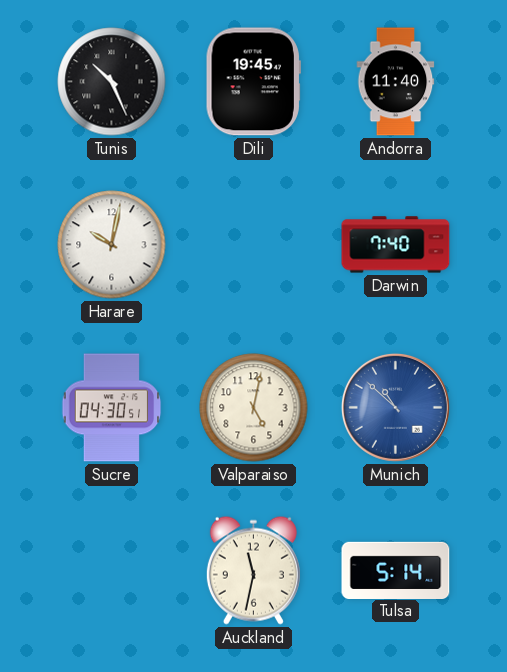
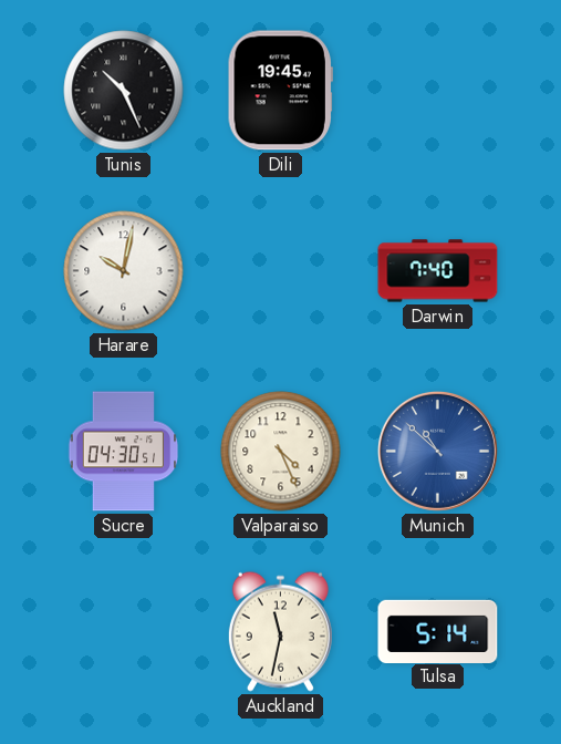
Andorra: 11:40 -> none (396, 82)
Valparaiso: 5:02 -> 4:26 (281, 452)
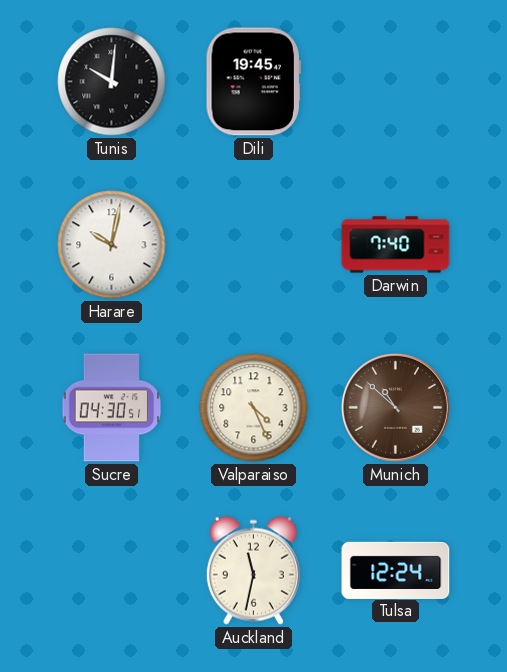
Tunis: 10:26 -> 10:01 (112, 82)
Munich dial: blue -> brown (395, 407)
Tulsa: 5:14 -> 12:24 (396, 570)
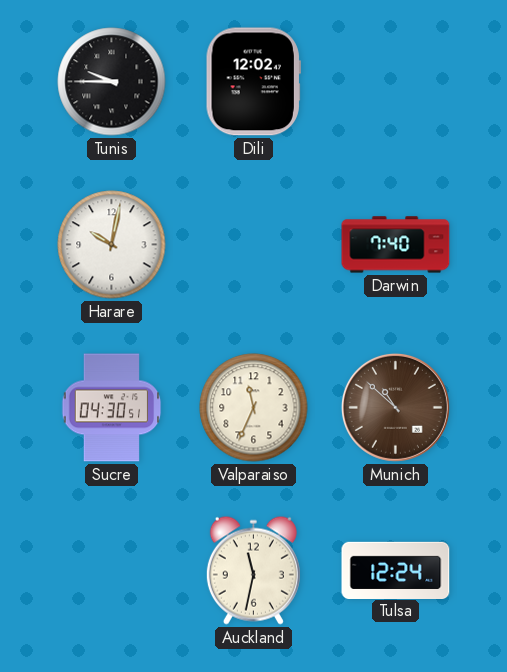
Tunis: 10:01 -> 9:45 (112, 82)
Dili: 19:45 -> 12:02 (253, 82)
Valparaiso: 4:26 -> 11:34 (254, 408)
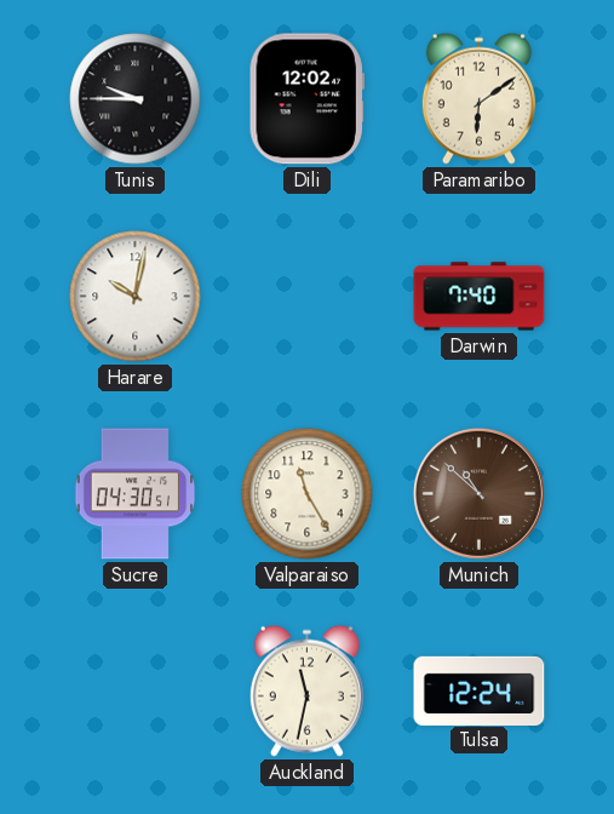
Paramaribo: none -> 6:09 (478, 98)
Valparaiso: 11:34 -> 11:25 (308, 494)
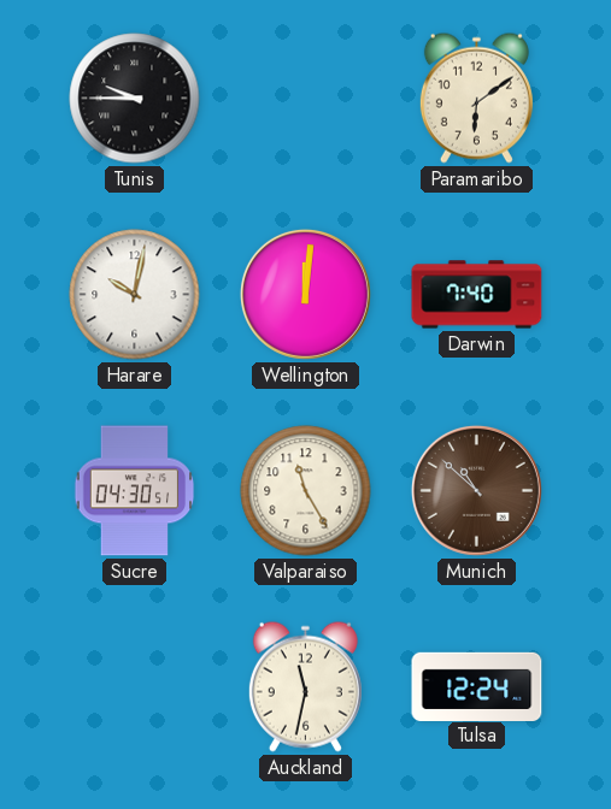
Dili: 12:02 -> none (306, 99)
Wellington: none -> 12:01 (305, 294)
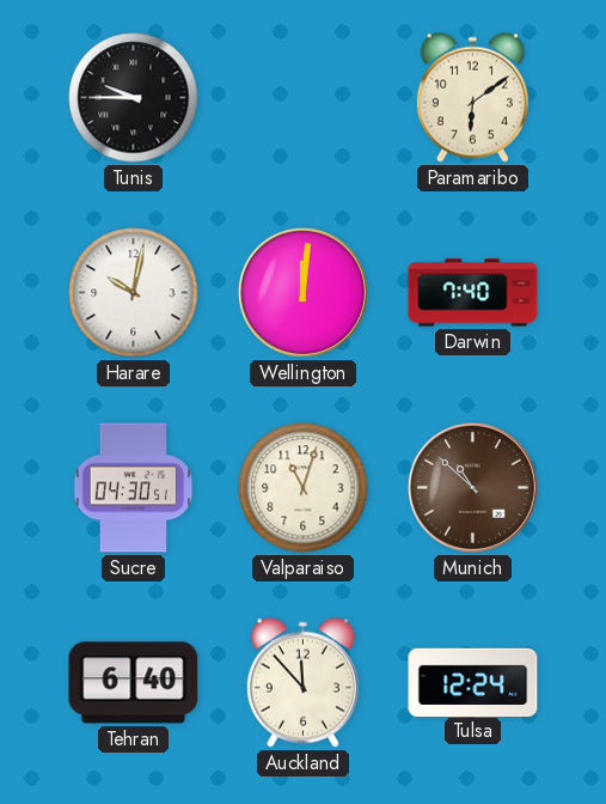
Valparaiso: 11:25 -> 11:03 (304, 488)
Tehran: none -> 6:40 (134, 683)
Auckland: 11:32 -> 11:53 (302, 682)
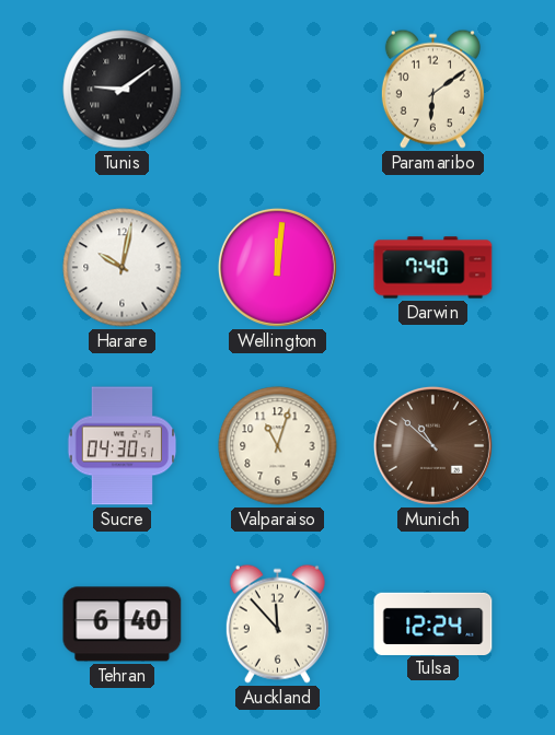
Tunis: 9:45 -> 9:09 (123, 90)
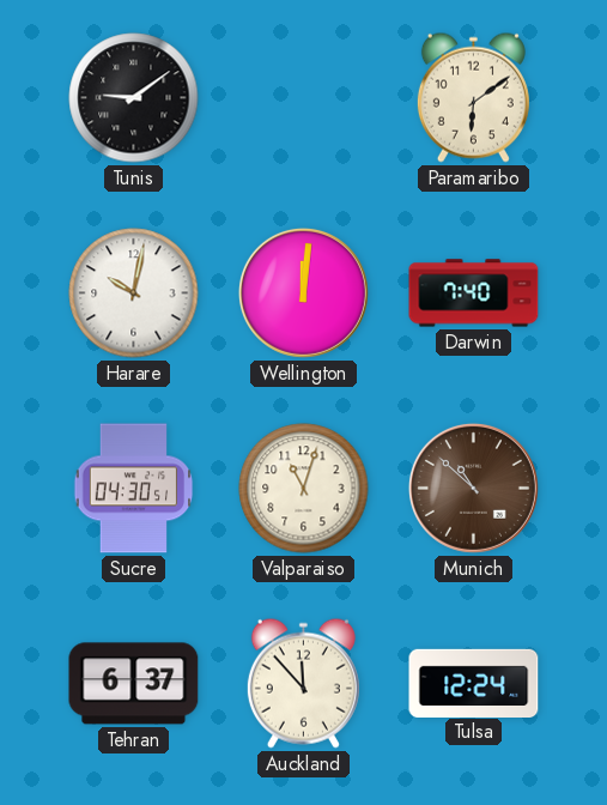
Tehran: 6:40 -> 6:37 (134, 684)
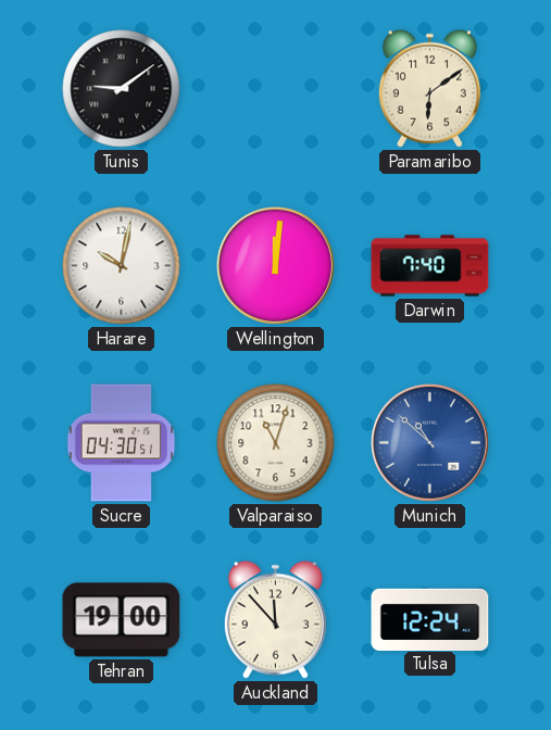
Munich dial: brown -> blue (429, 442)
Tehran: 6:37 -> 19:00 (122, 620)
